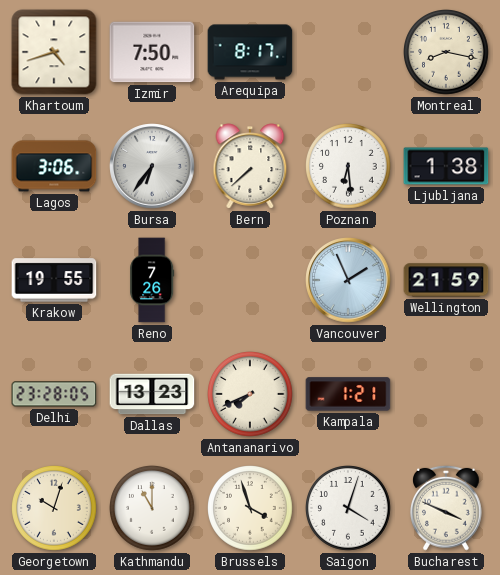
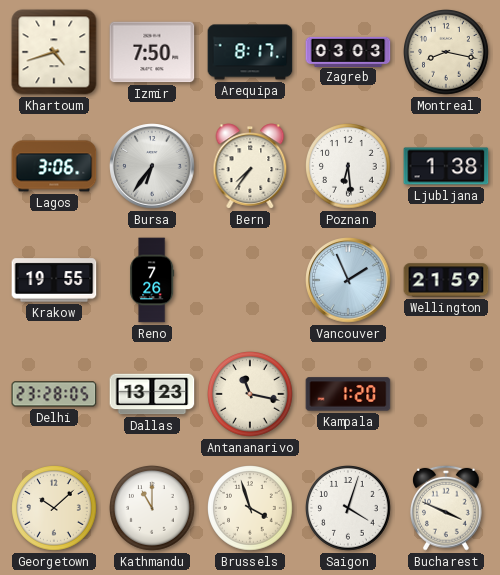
Zagreb: none -> 03:03 (348, 51)
Bern: 7:38 -> 7:36 (250, 166)
Antananarivo: 7:41 -> 11:17 (251, 395)
Kampala: 1:21 -> 1:20 (348, 394)
Georgetown: 10:03 -> 10:08 (55, 509)
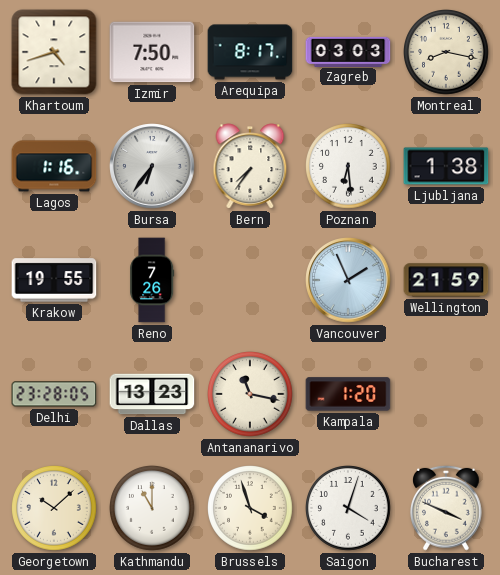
Lagos: 3:06 -> 1:16 (54, 166)
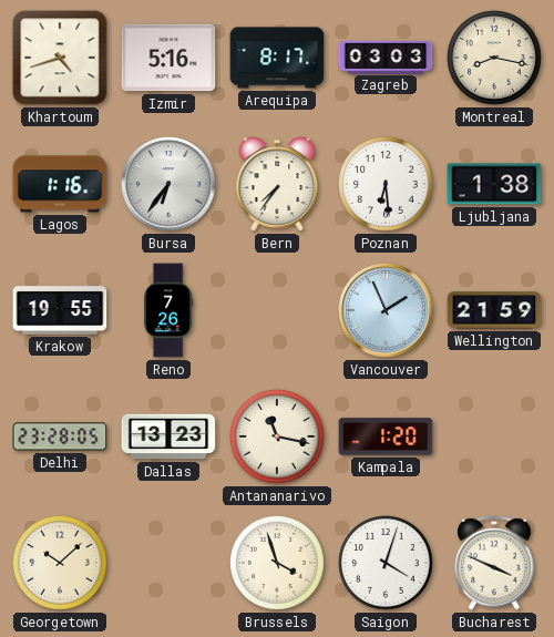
Izmir: 7:50 -> 5:16 (168, 58)
Kathmandu: 11:00 -> none (153, 509)
